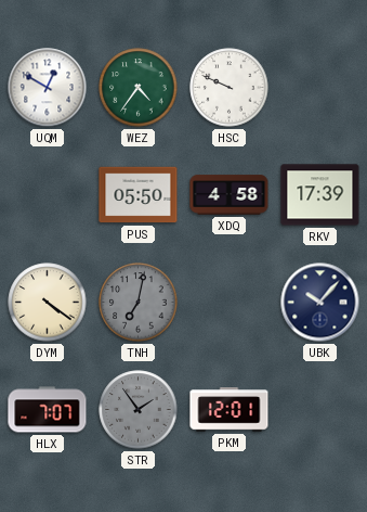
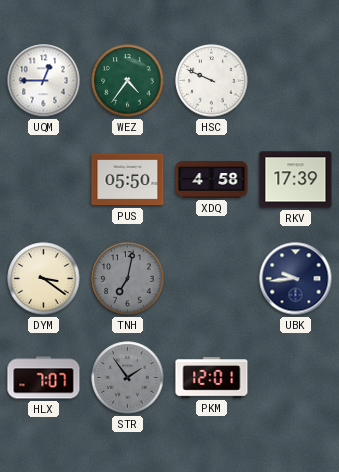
UQM: 12:50 -> 12:45 (44, 81)
DYM: 4:21 -> 3:21 (44, 279)
UBK: 10:07 -> 9:44 (296, 279)
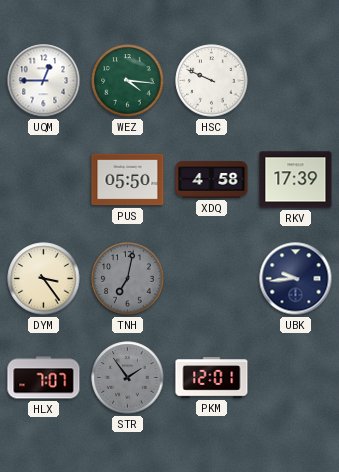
WEZ: 4:36 -> 4:16 (128, 81)
DYM: 3:21 -> 3:24 (44, 279)
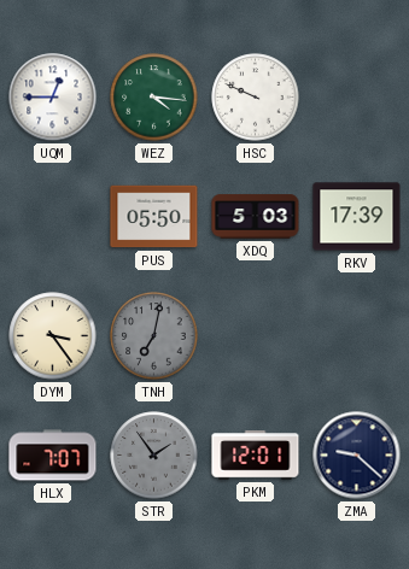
XDQ: 4:58 -> 5:03 (256, 217)
UBK: 9:44 -> none (296, 279)
ZMA: none -> 9:22 (357, 456)
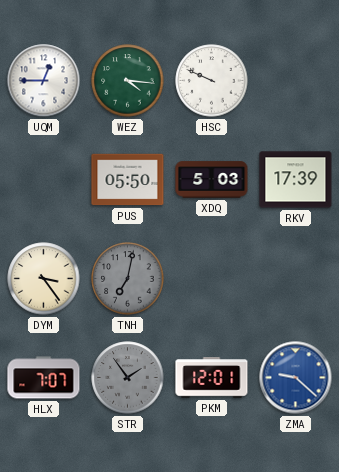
ZMA dial: navy -> blue (296, 378)
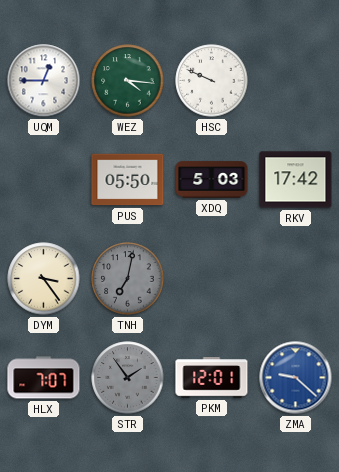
RKV: 17:39 -> 17:42 (296, 180)
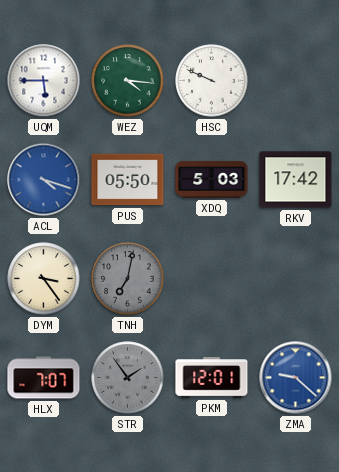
UQM: 12:45 -> 5:45 (44, 81)
ACL: none -> 4:18 (44, 180)
